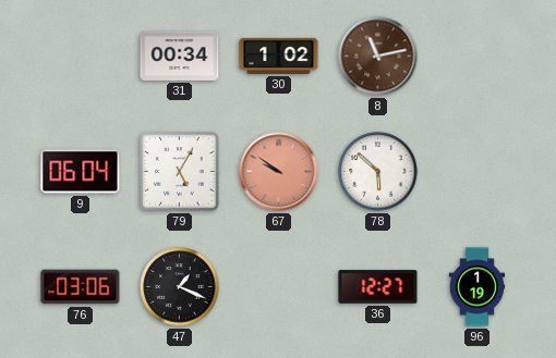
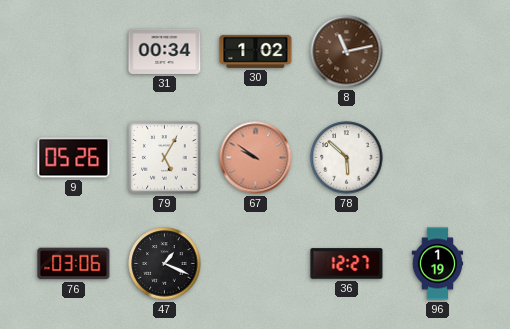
9: 06:04 -> 05:26 (74, 158)
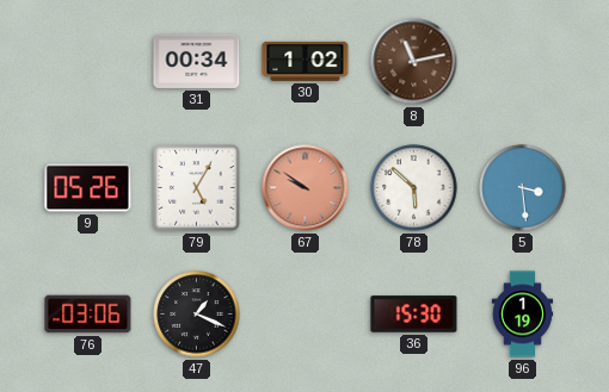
5: none -> 3:29 (523, 188)
36: 12:27 -> 15:30 (414, 315)
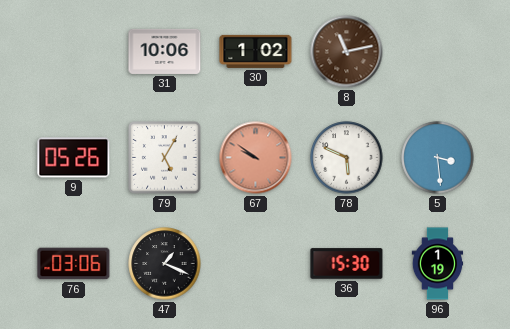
31: 00:34 -> 10:06 (165, 51)
78: 5:52 -> 5:49 (347, 158)
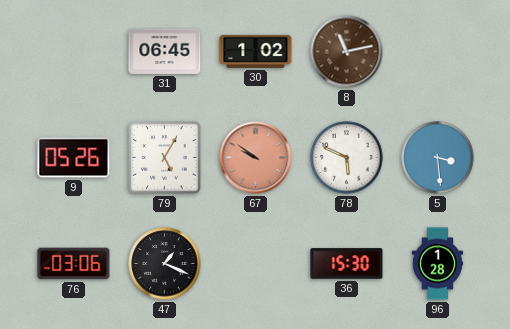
31: 10:06 -> 06:45 (165, 51)
96: 1:19 -> 1:28 (438, 264)
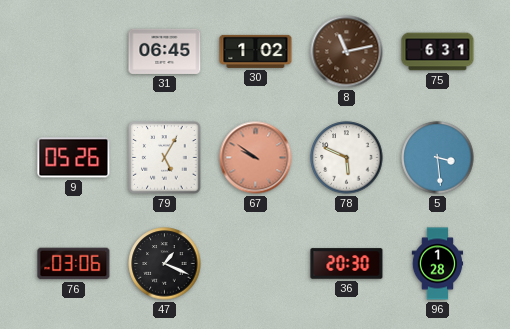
75: none -> 6:31 (438, 52)
36: 15:30 -> 20:30 (347, 264)
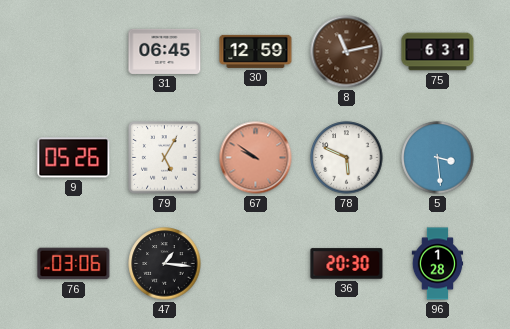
30: 1:02 -> 12:59 (256, 51)
47: 1:19 -> 1:16 (165, 264)
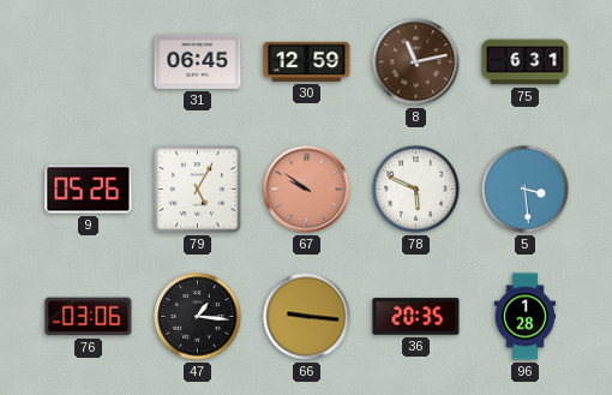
66: none -> 9:16 (307, 317)
36: 20:30 -> 20:35 (416, 317)
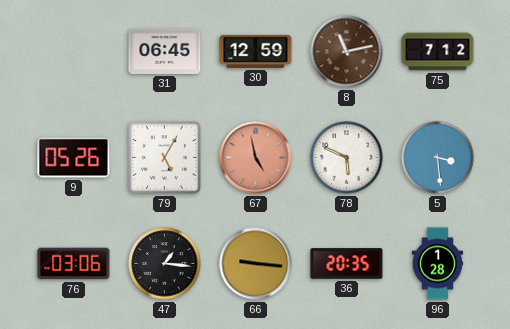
75: 6:31 -> 7:12 (438, 52)
67: 9:51 -> 4:58 (256, 158)
